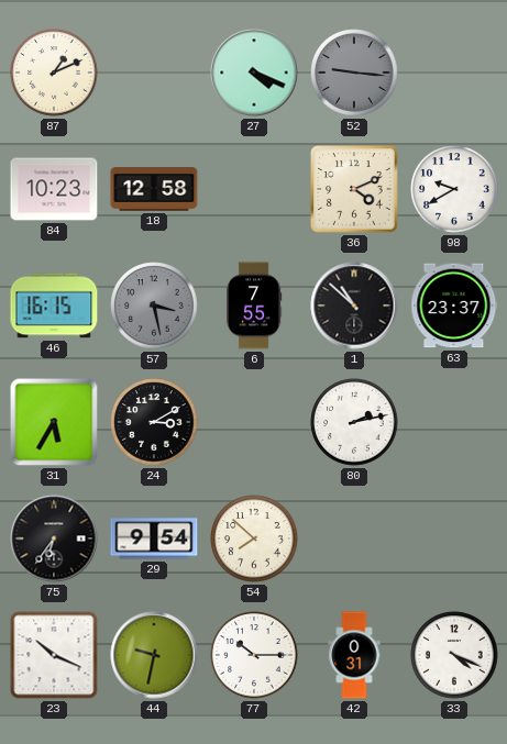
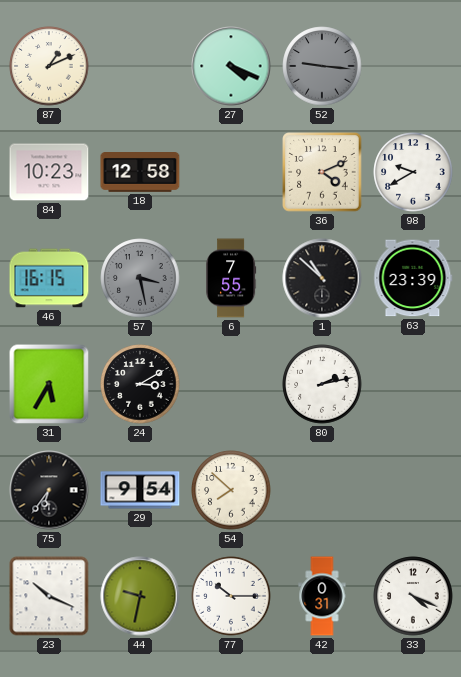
63: 23:37 -> 23:39 (413, 278)
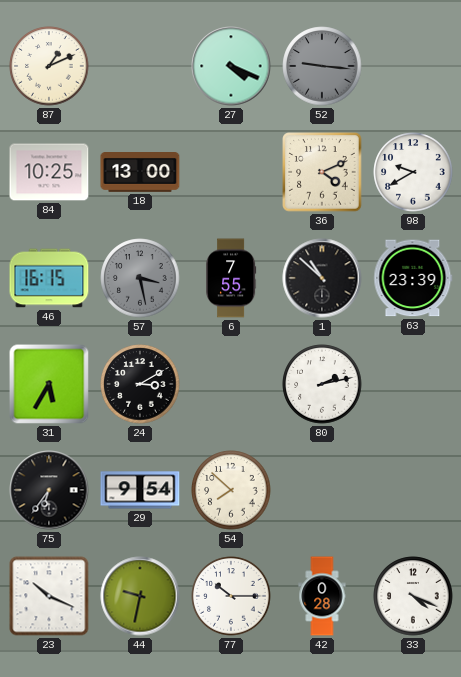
84: 10:23 -> 10:25 (49, 172)
18: 12:58 -> 13:00 (140, 173)
42: 0:31 -> 0:28 (322, 596)
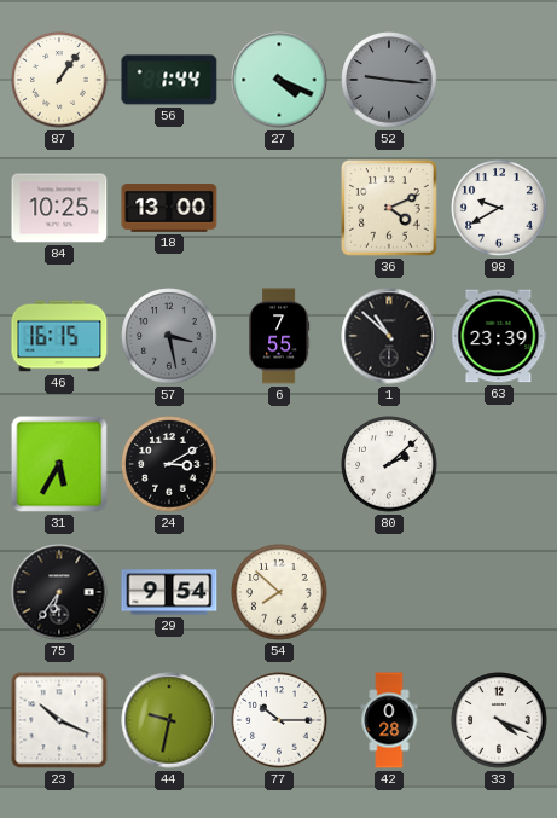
87: 1:11 -> 1:06 (59, 80)
56: none -> 1:44 (169, 80)
80: 2:13 -> 2:08 (389, 464)
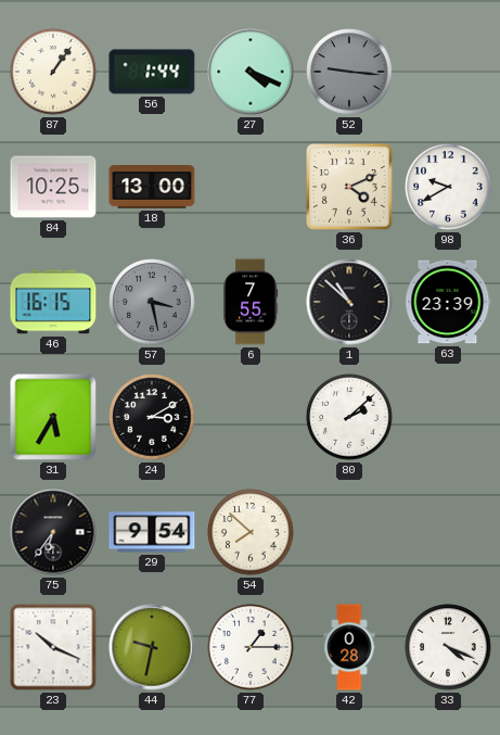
77: 10:15 -> 1:15 (251, 647)
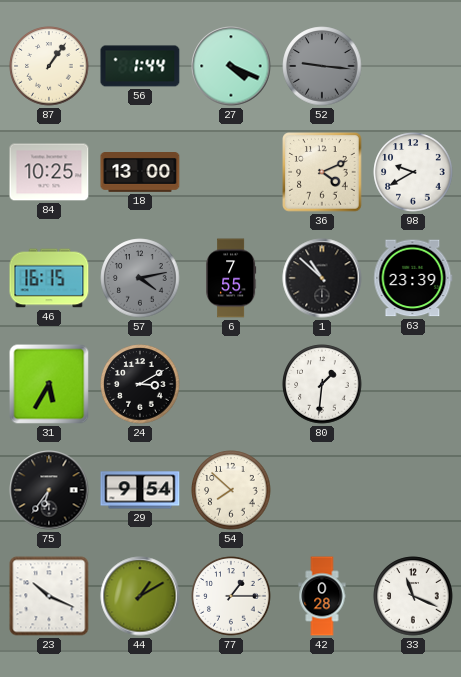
57: 3:28 -> 4:13 (140, 278)
80: 2:08 -> 1:31 (322, 384)
44: 9:32 -> 1:10 (140, 596)
33: 4:19 -> 11:19 (413, 596)
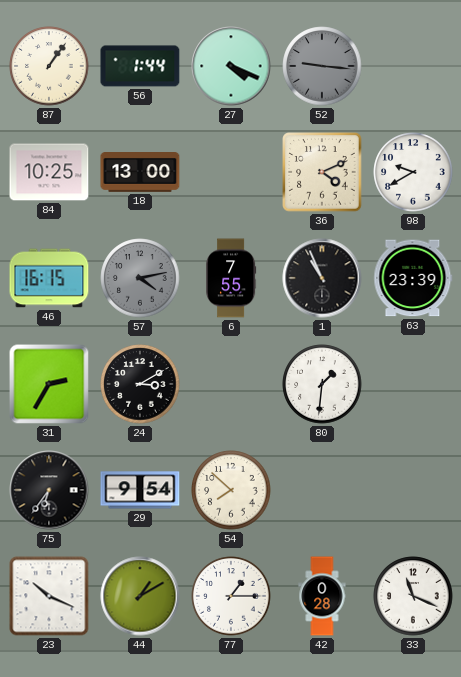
1: 10:52 -> 10:56 (322, 278)
31: 5:35 -> 2:35 (49, 384)
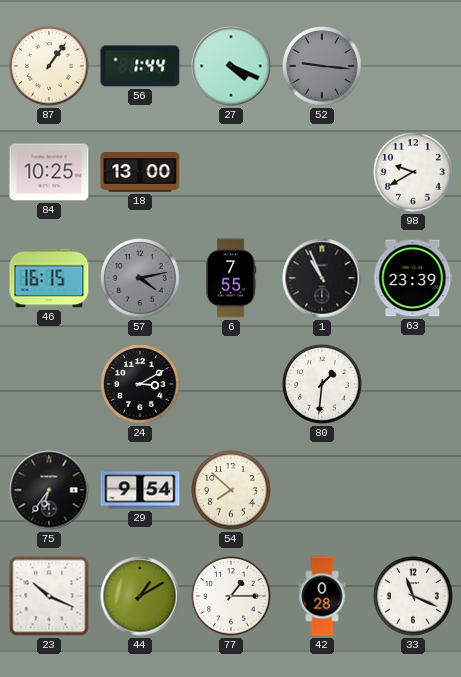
36: 4:11 -> none (322, 172)
31: 2:35 -> none (49, 384)
